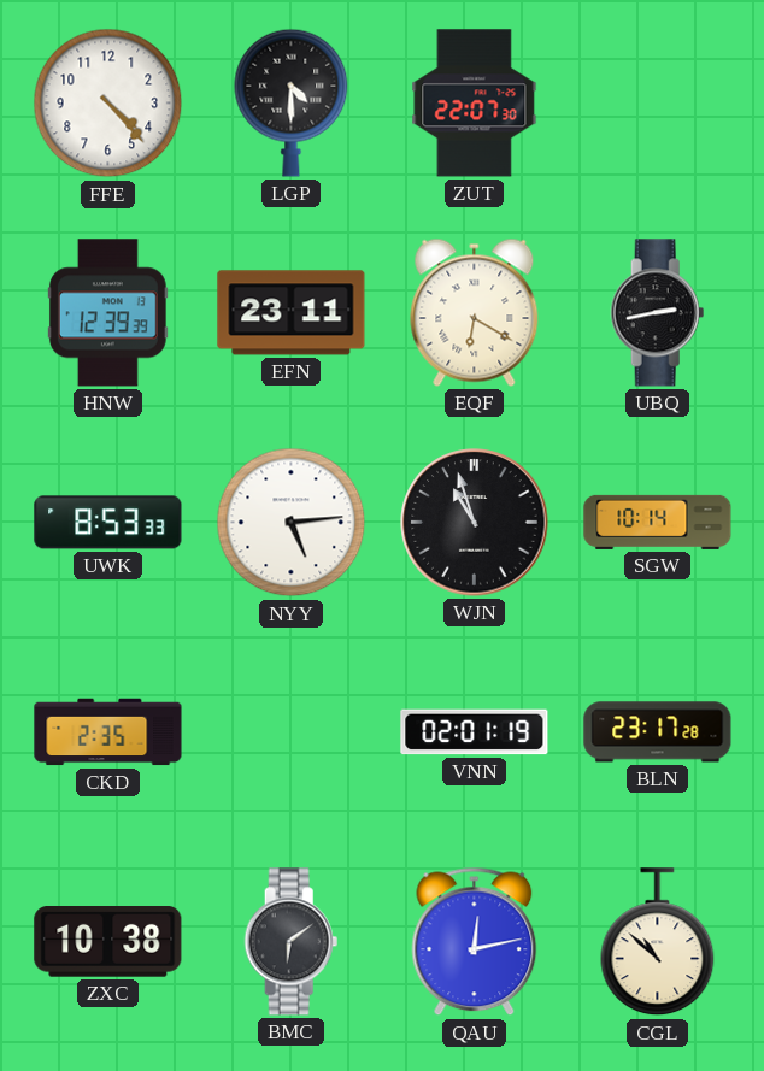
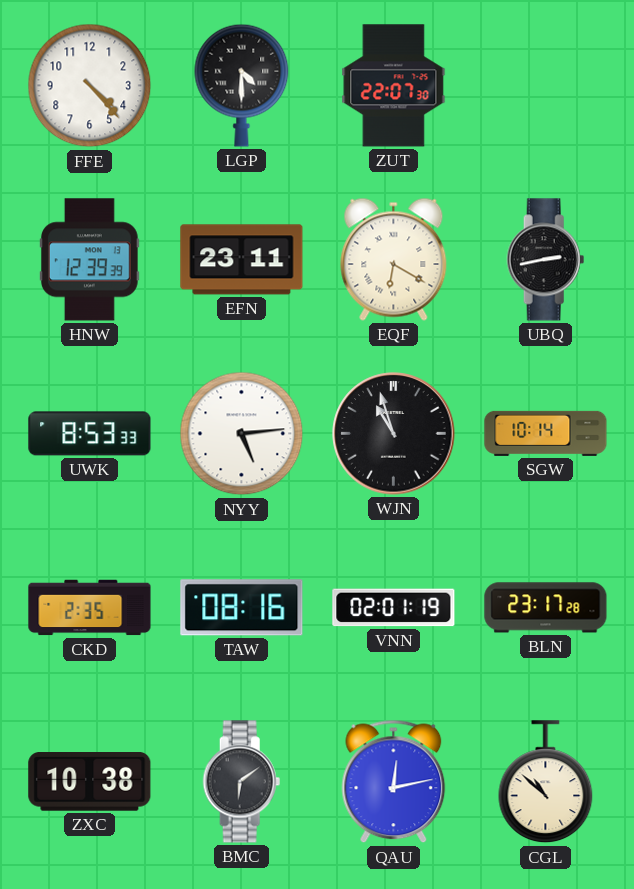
TAW: none -> 08:16 (242, 608)
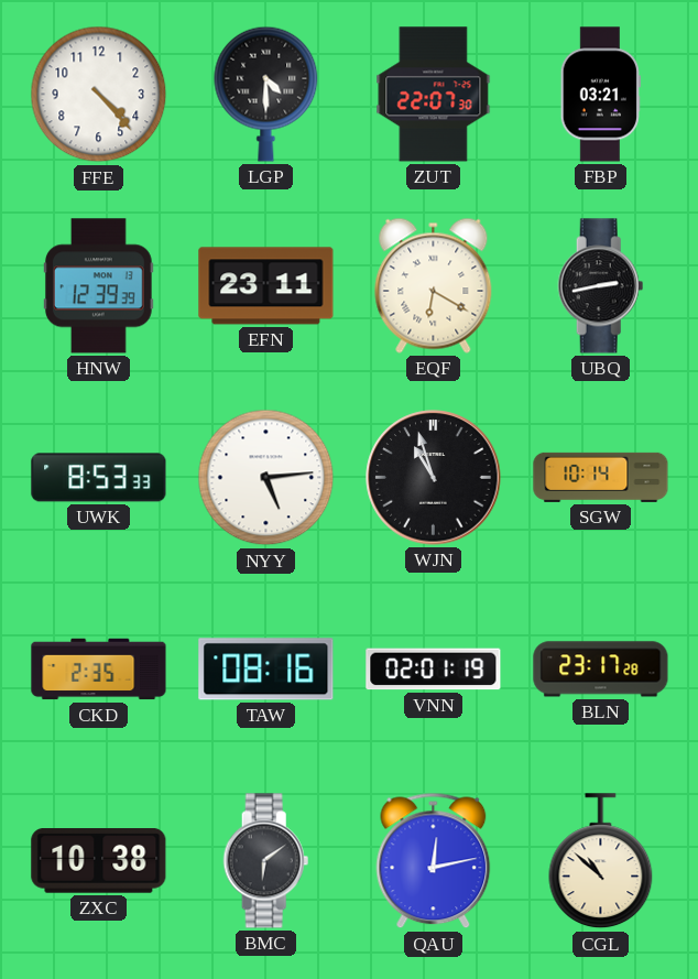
FBP: none -> 03:21 (600, 95)
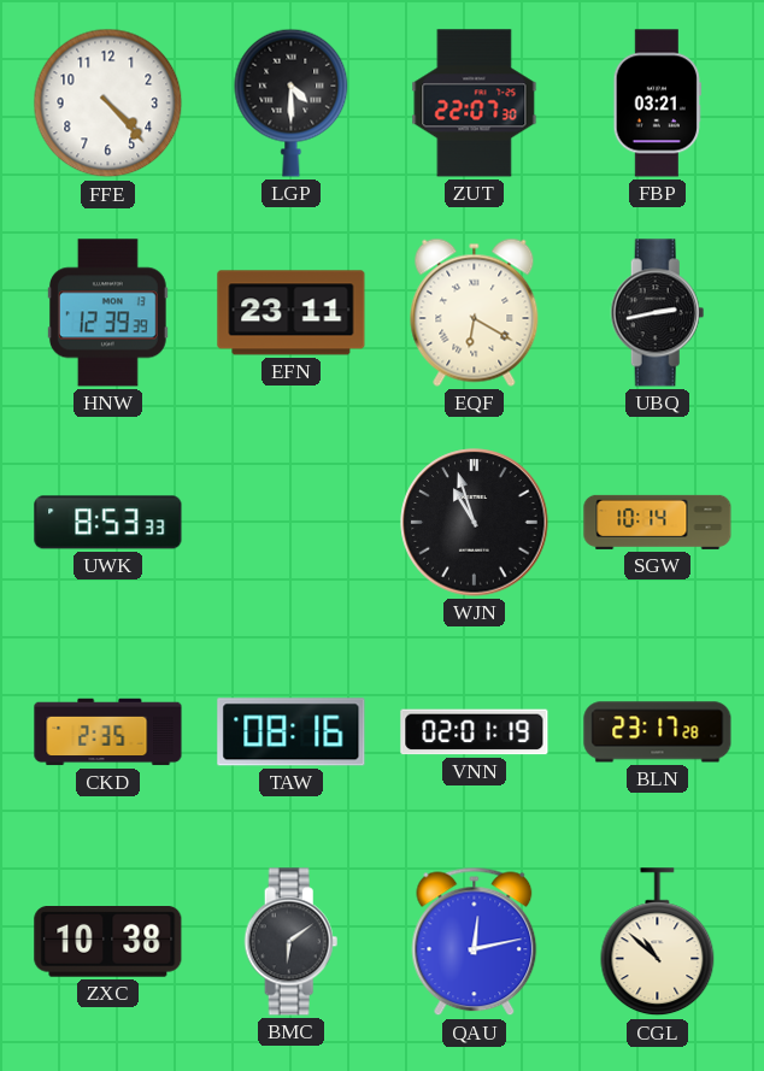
NYY: 5:14 -> none (266, 478)
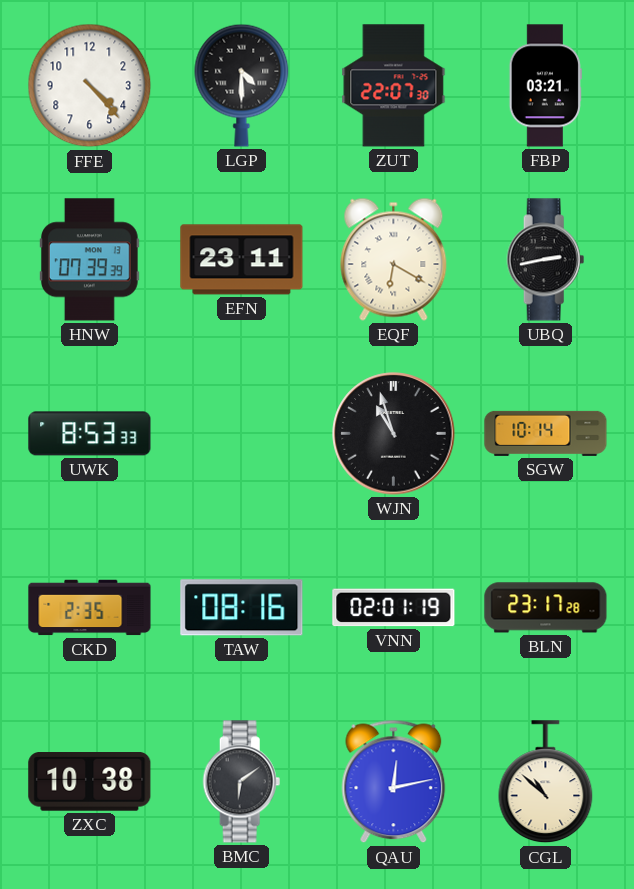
HNW: 12:39 -> 07:39 (90, 260)
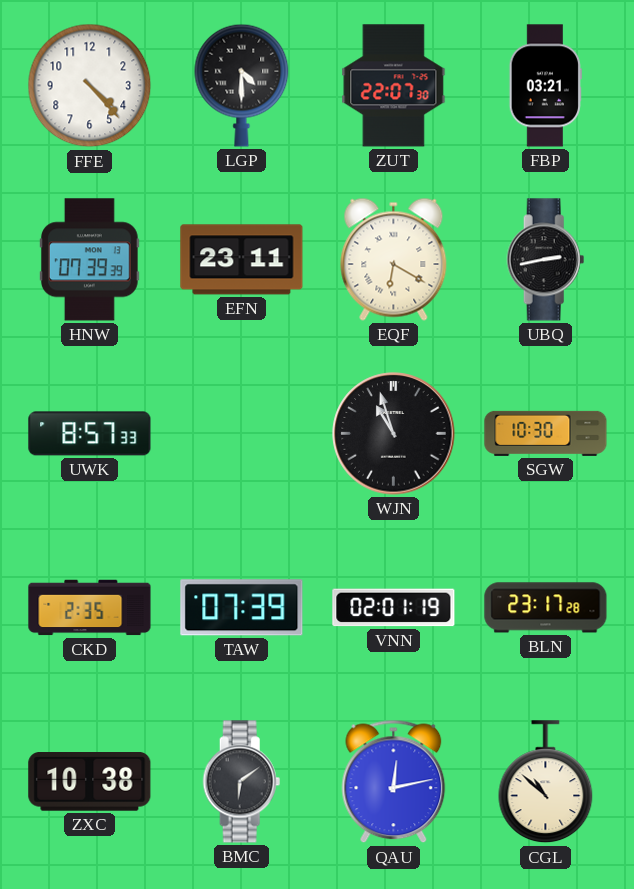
UWK: 8:53 -> 8:57 (90, 434)
SGW: 10:14 -> 10:30 (546, 433)
TAW: 08:16 -> 07:39 (242, 608)
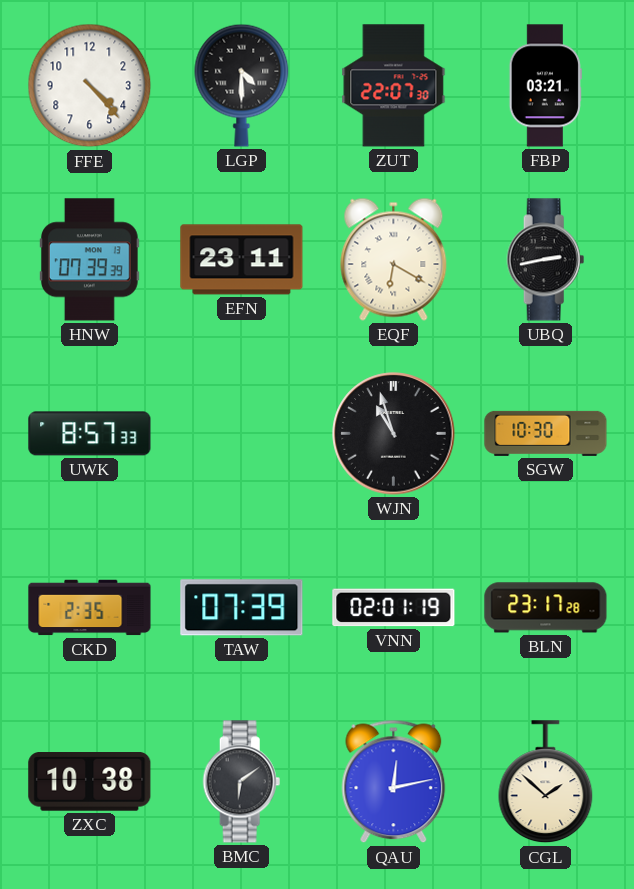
CGL: 10:52 -> 1:52 (546, 782)
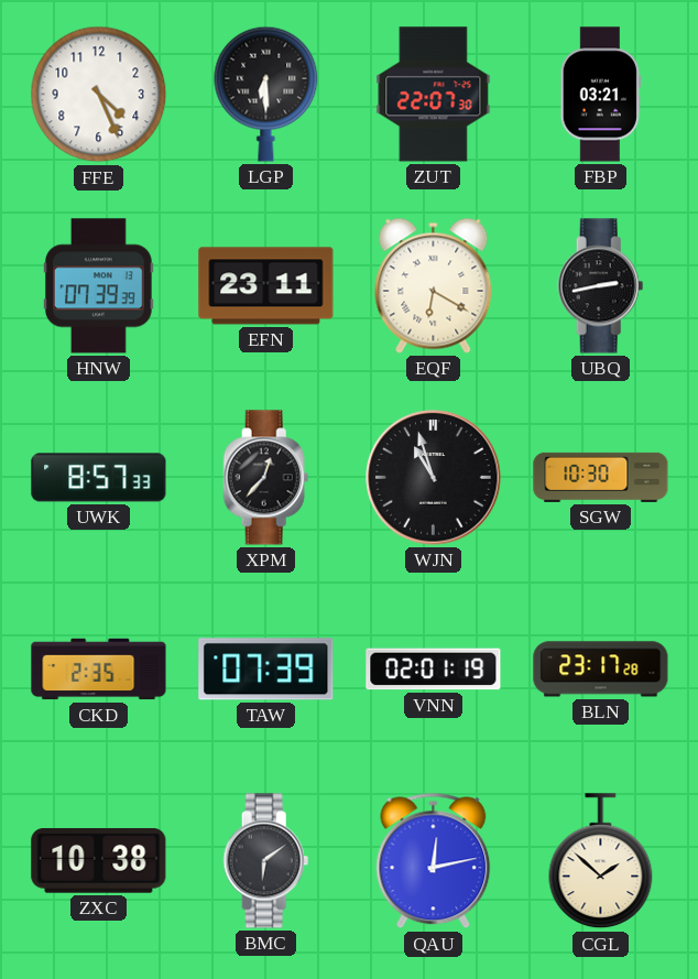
FFE: 4:23 -> 4:26 (99, 95)
LGP: 4:30 -> 6:30 (266, 94)
XPM: none -> 12:37 (266, 478)
